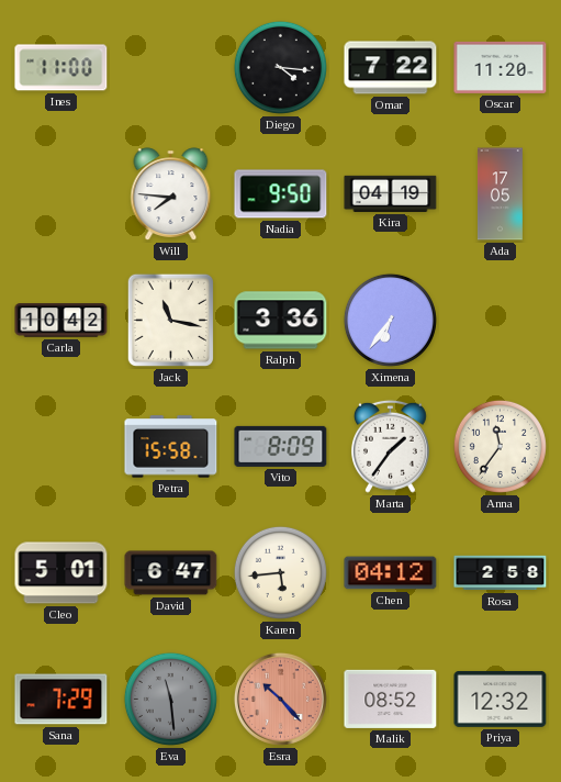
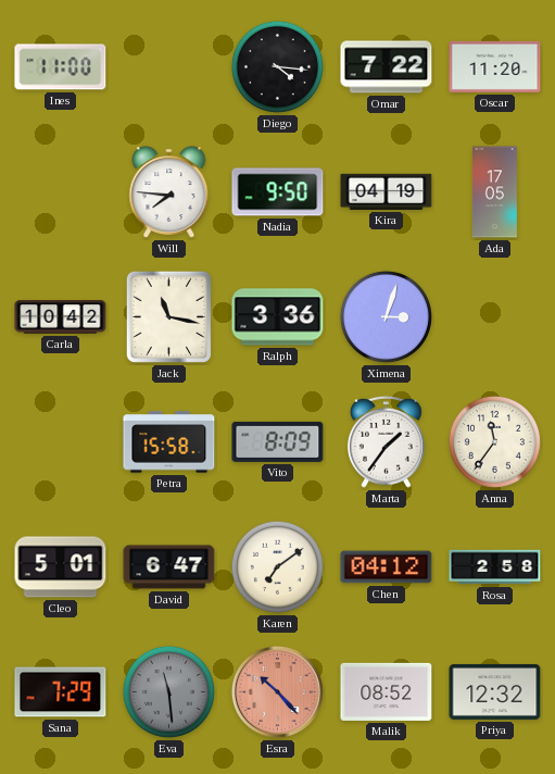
Ximena: 6:36 -> 3:03 (386, 316)
Karen: 5:44 -> 7:09 (277, 566)
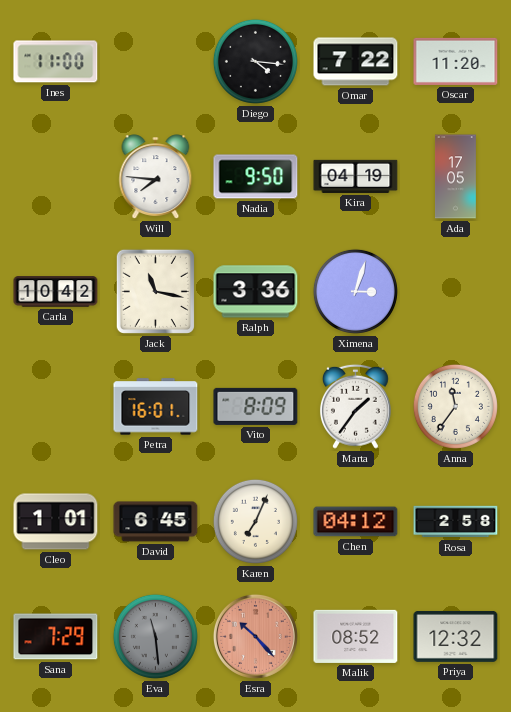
Petra: 15:58 -> 16:01 (156, 407)
Cleo: 5:01 -> 1:01 (56, 522)
David: 6:47 -> 6:45 (156, 522)
Karen: 7:09 -> 7:04 (255, 521)
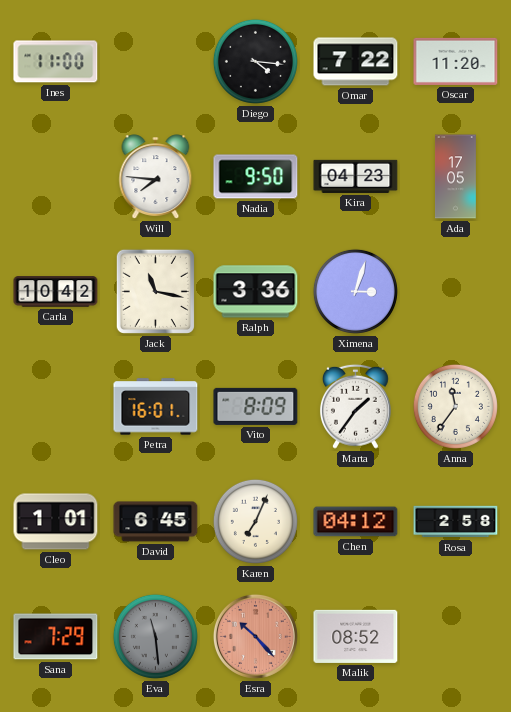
Kira: 04:19 -> 04:23 (356, 176)
Priya: 12:32 -> none (456, 636)
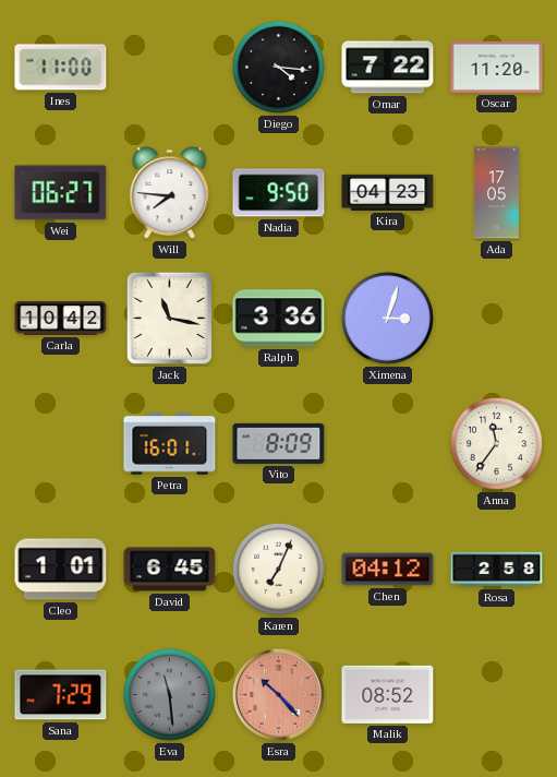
Wei: none -> 06:27 (61, 193)
Marta: 1:36 -> none (355, 406)
